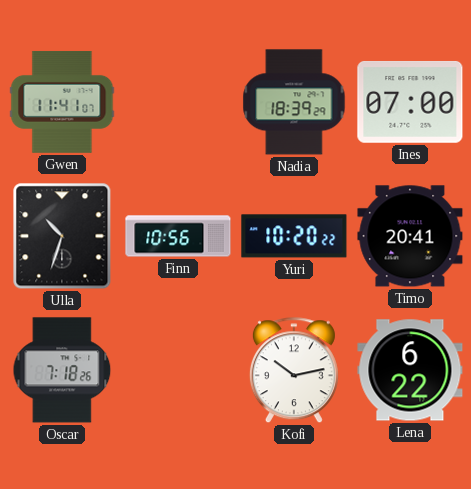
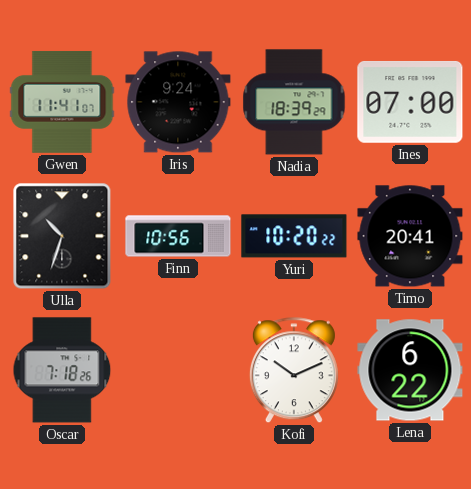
Iris: none -> 9:24 (178, 102)
Kofi: 10:13 -> 10:11 (294, 371)
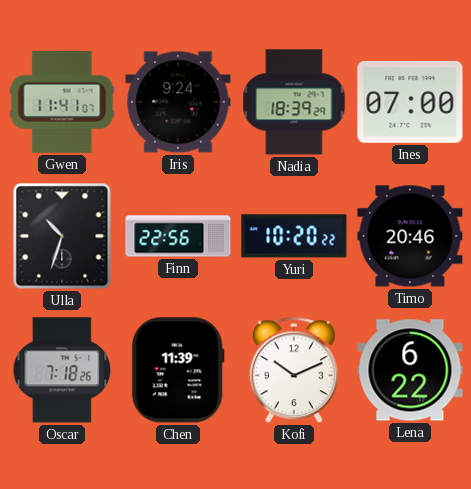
Finn: 10:56 -> 22:56 (178, 236)
Timo: 20:41 -> 20:46 (410, 236)
Chen: none -> 11:39 (178, 370)
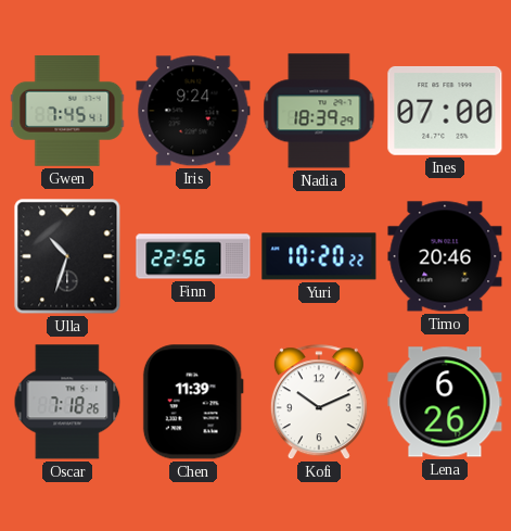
Gwen: 11:41 -> 7:45 (67, 111)
Lena: 6:22 -> 6:26 (445, 402)
